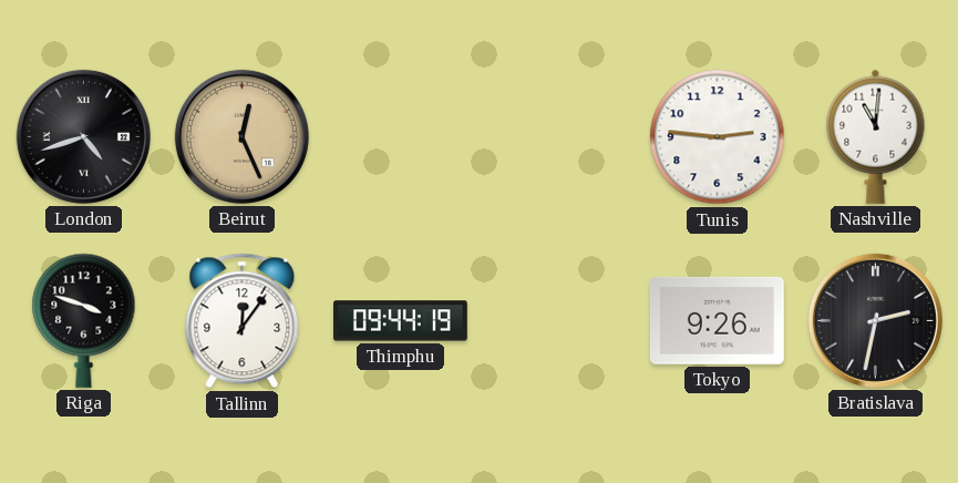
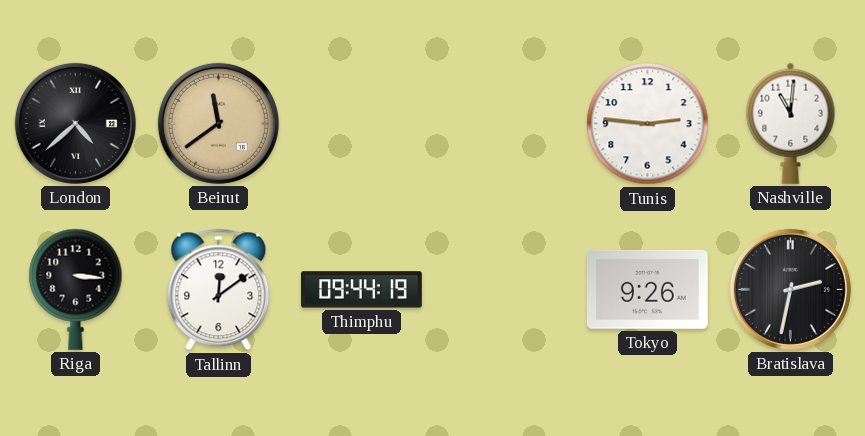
London: 4:42 -> 4:38 (75, 123)
Beirut: 12:26 -> 11:39 (218, 123)
Riga: 3:48 -> 3:16 (76, 289)
Tallinn: 12:06 -> 12:09 (219, 290)
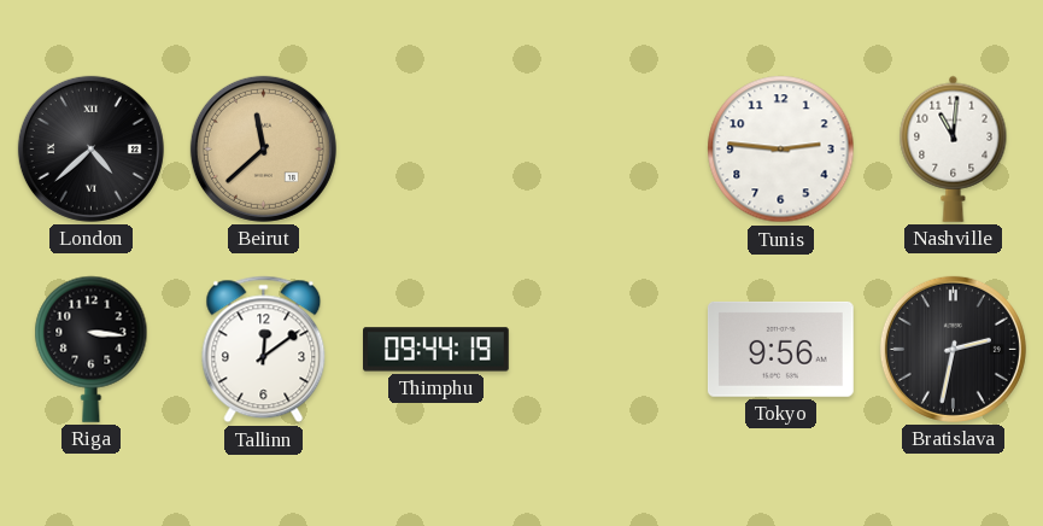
Beirut: 11:39 -> 11:38 (263, 148)
Tokyo: 9:26 -> 9:56 (780, 349)
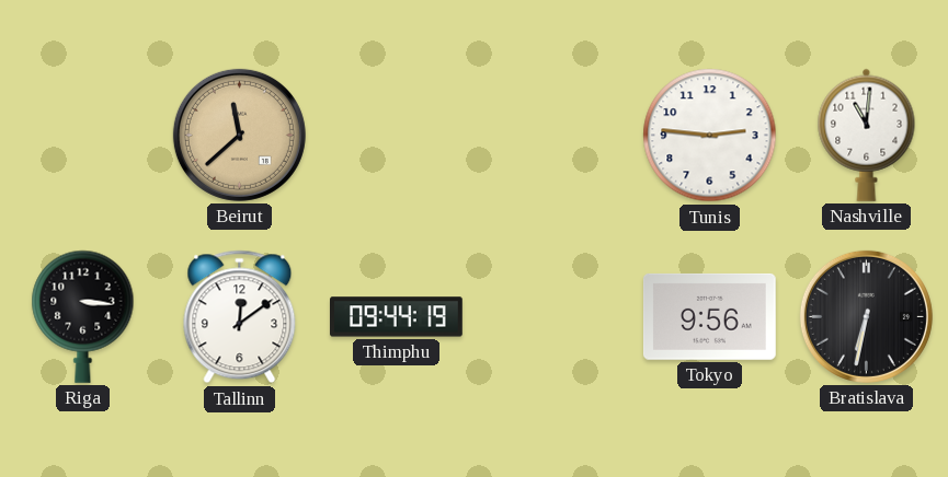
London: 4:38 -> none (90, 148)
Bratislava: 2:32 -> 6:32 (866, 316)
